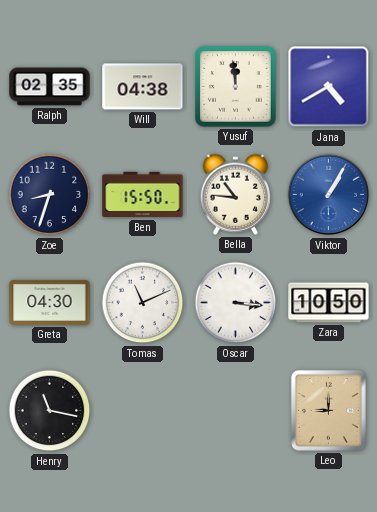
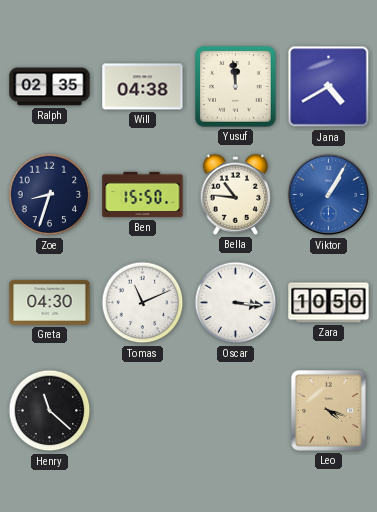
Henry: 11:17 -> 11:22 (50, 411)
Leo: 9:00 -> 4:18 (328, 410)
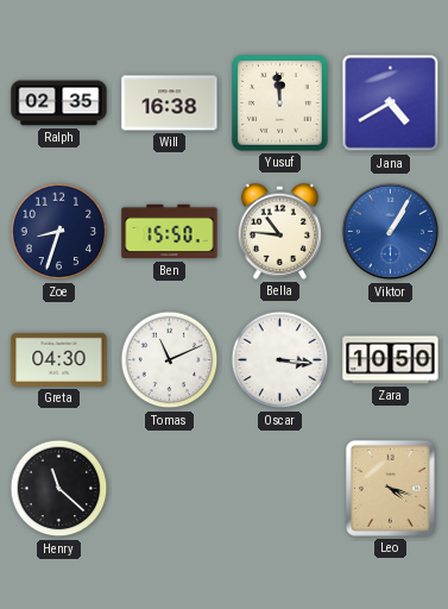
Will: 04:38 -> 16:38 (170, 103)
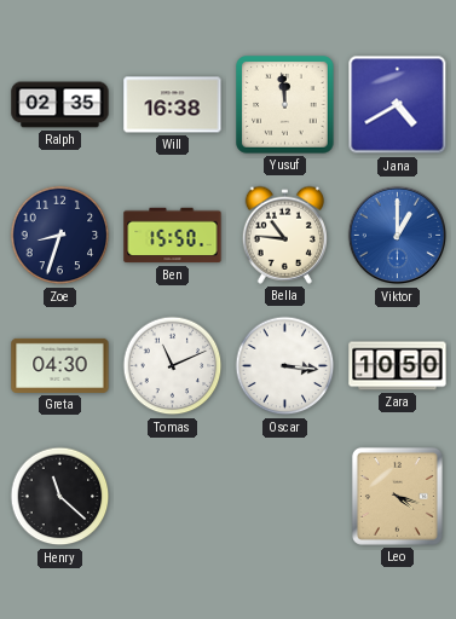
Viktor: 1:05 -> 1:00 (398, 236)
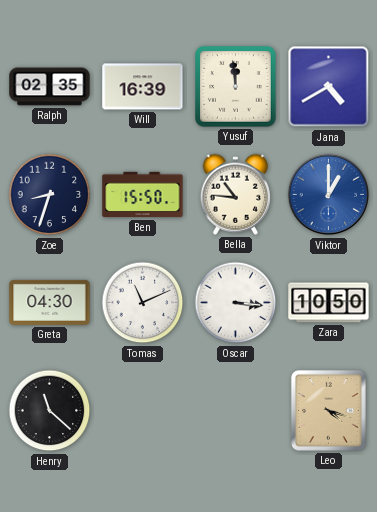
Will: 16:38 -> 16:39 (143, 87)
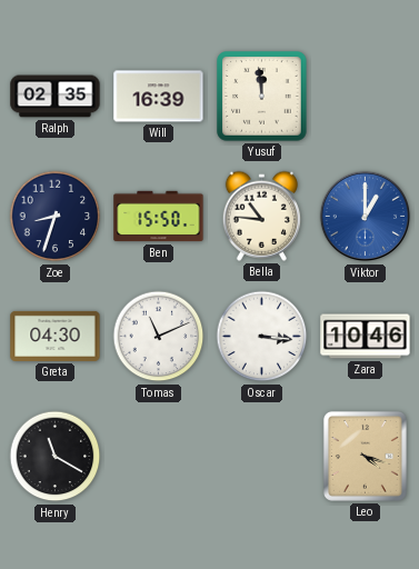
Jana: 4:40 -> none (329, 87)
Zara: 10:50 -> 10:46 (366, 337)
Henry: 11:22 -> 11:20 (56, 457)
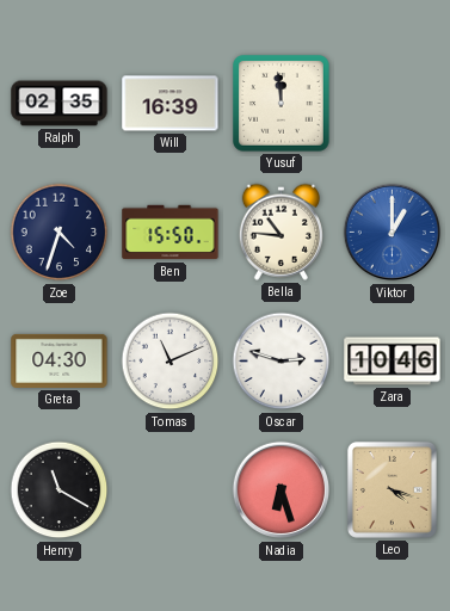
Zoe: 8:33 -> 4:33 (60, 233)
Oscar: 3:16 -> 2:48 (282, 362)
Nadia: none -> 6:27 (282, 490)
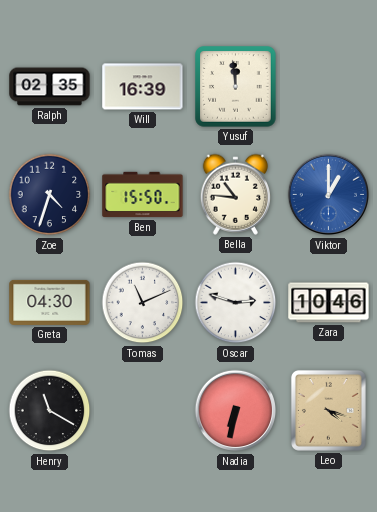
Nadia: 6:27 -> 6:32 (236, 411)
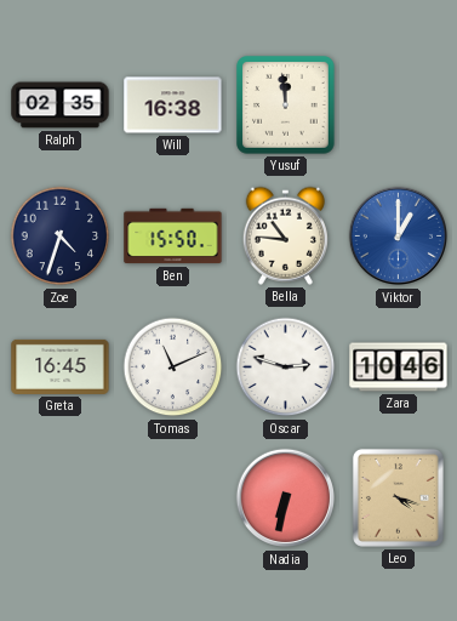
Will: 16:39 -> 16:38 (173, 106)
Greta: 04:30 -> 16:45 (61, 366)
Henry: 11:20 -> none (50, 411)
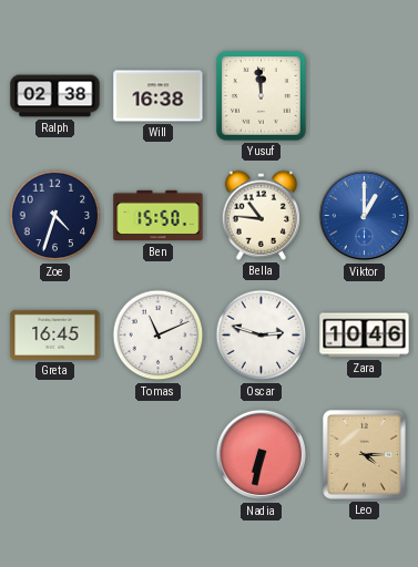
Ralph: 02:35 -> 02:38 (55, 96)
Leo: 4:18 -> 4:15 (364, 454)
